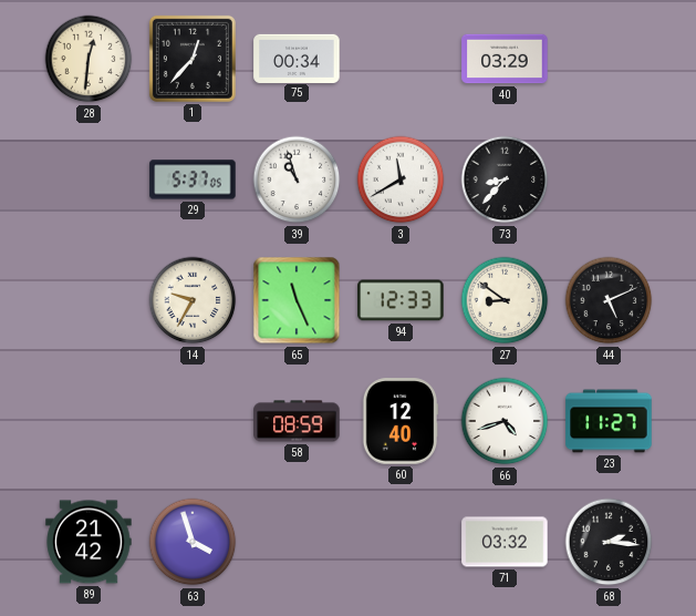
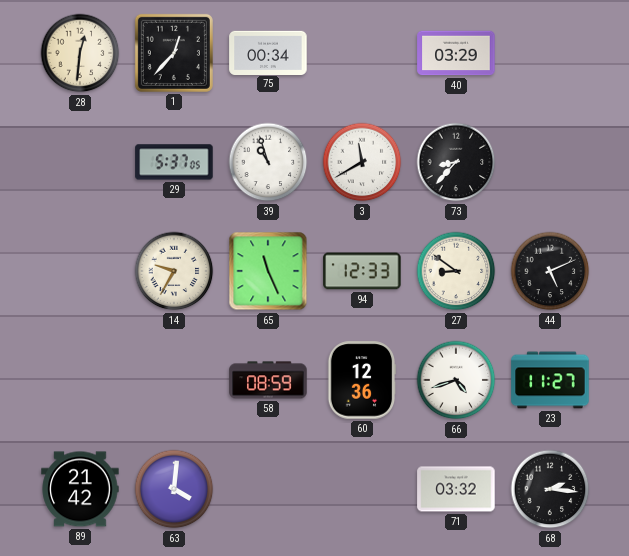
60: 12:40 -> 12:36 (362, 380)
63: 3:57 -> 4:01 (174, 489)
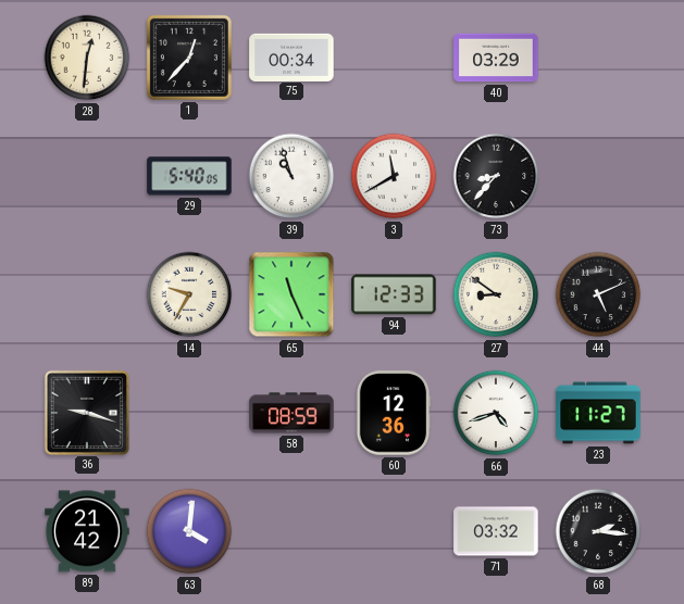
29: 5:37 -> 5:40 (189, 176)
36: none -> 9:18 (86, 412)
